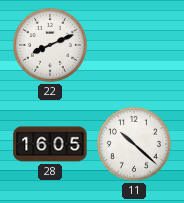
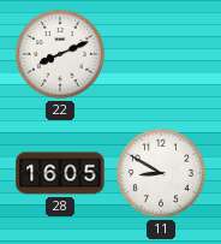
11: 10:22 -> 8:50 (161, 173)
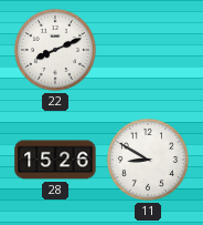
28: 16:05 -> 15:26 (55, 160)
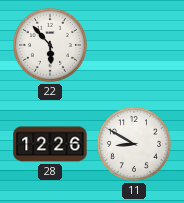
22: 8:11 -> 5:53 (50, 45)
28: 15:26 -> 12:26 (50, 144)
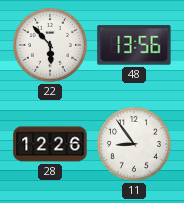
48: none -> 13:56 (134, 45)
11: 8:50 -> 8:54 (134, 144)
